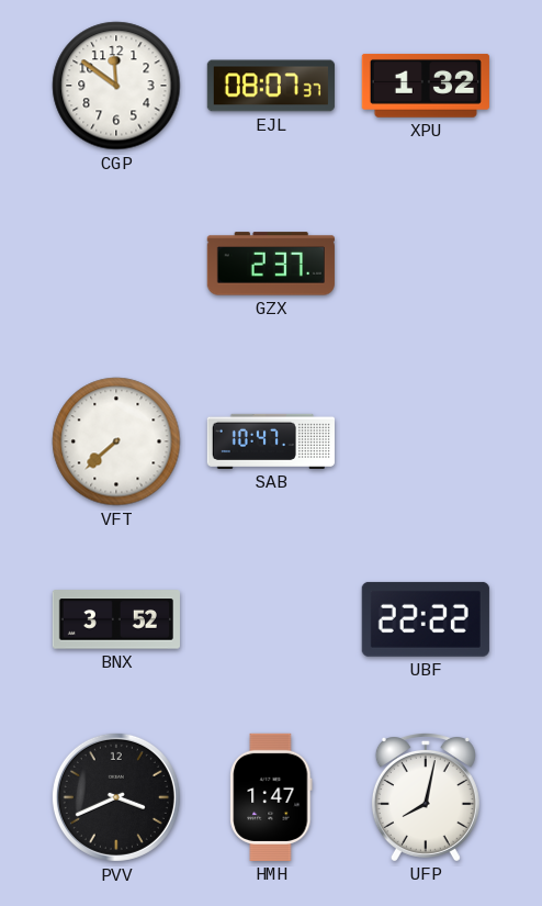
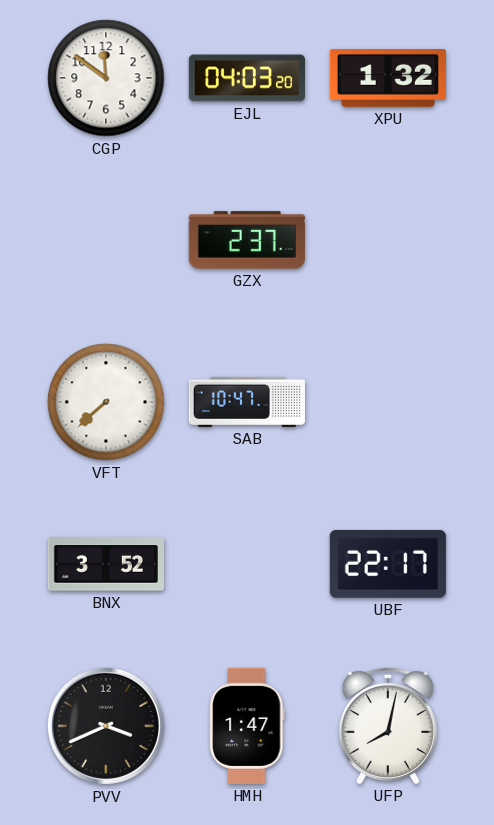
EJL: 08:07 -> 04:03 (247, 78)
UBF: 22:22 -> 22:17 (388, 564)
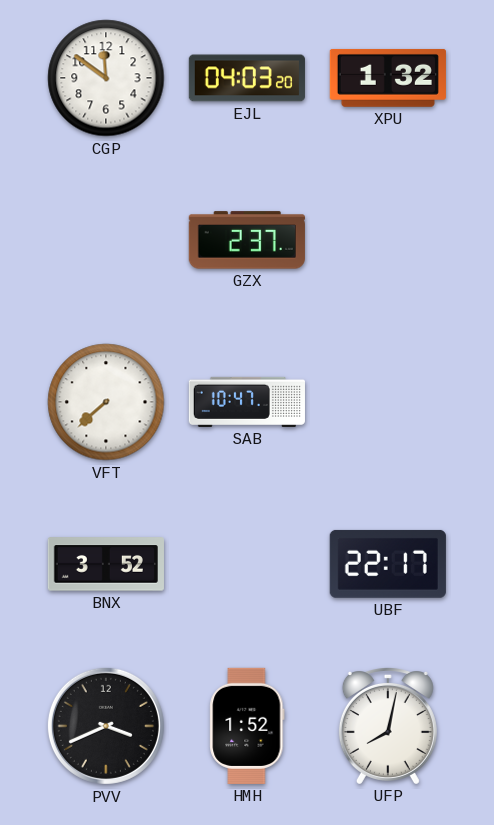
HMH: 1:47 -> 1:52 (247, 726)
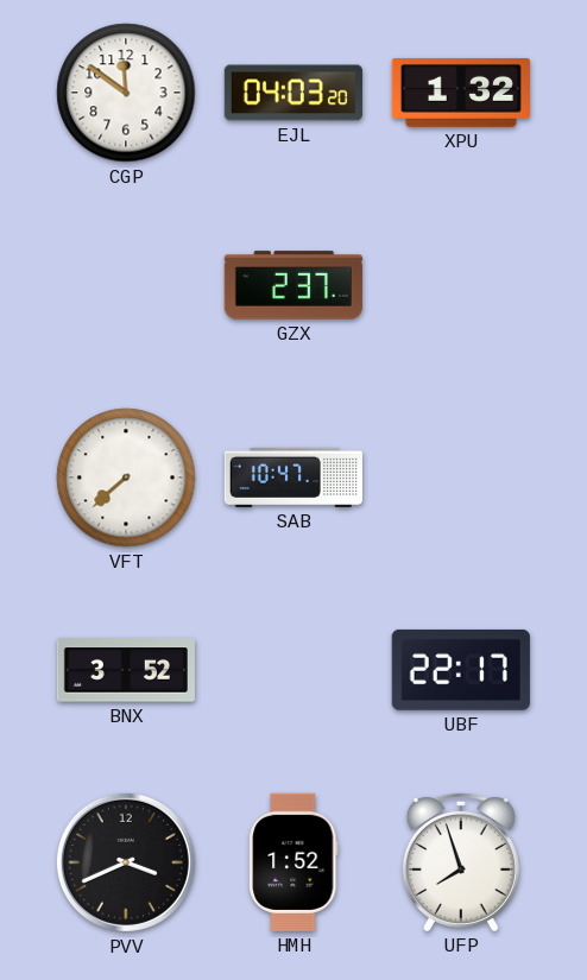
UFP: 8:02 -> 7:57 (461, 862)
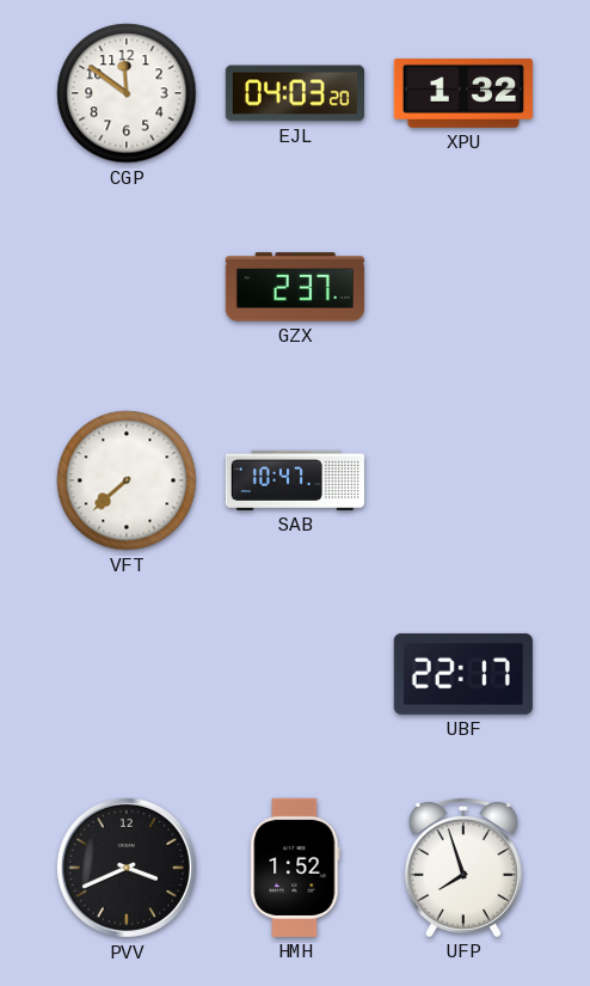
BNX: 3:52 -> none (126, 670)
